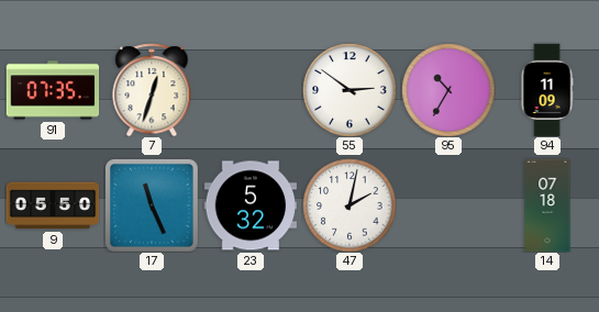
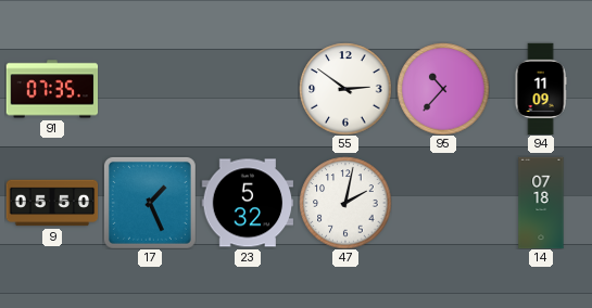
7: 12:33 -> none (152, 90)
95: 10:35 -> 10:37 (443, 89)
17: 11:26 -> 1:26 (150, 203)
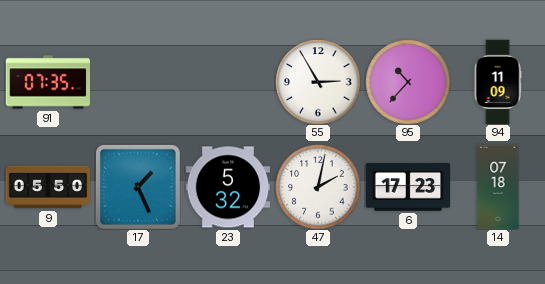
55: 2:51 -> 2:55 (318, 82)
6: none -> 17:23 (408, 187)
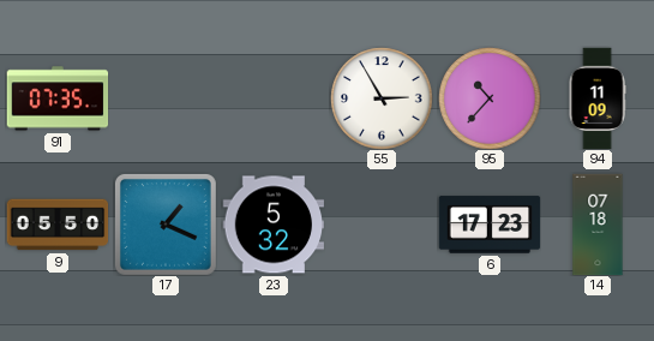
17: 1:26 -> 1:19 (166, 225)
47: 2:02 -> none (318, 187)
